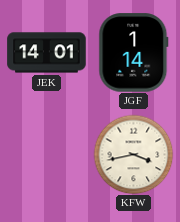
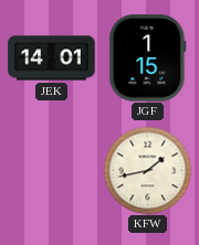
JGF: 1:14 -> 1:15 (148, 58)
KFW: 3:43 -> 1:43 (147, 170)
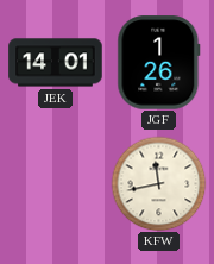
JGF: 1:15 -> 1:26 (159, 63)
KFW: 1:43 -> 11:43 (158, 183)
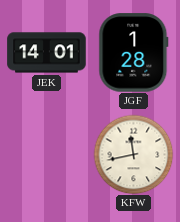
JGF: 1:26 -> 1:28 (134, 53)
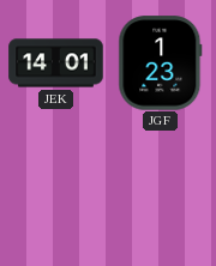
JGF: 1:28 -> 1:23 (161, 64)
KFW: 11:43 -> none (133, 154)
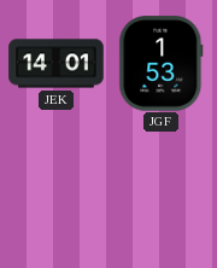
JGF: 1:23 -> 1:53 (162, 64)
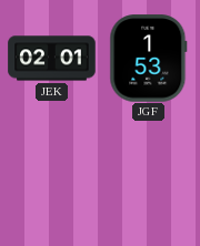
JEK: 14:01 -> 02:01 (52, 59)
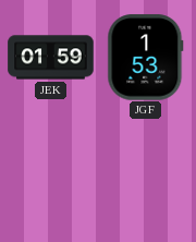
JEK: 02:01 -> 01:59 (51, 58)
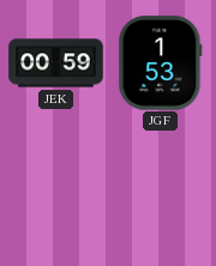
JEK: 01:59 -> 00:59 (56, 64)
